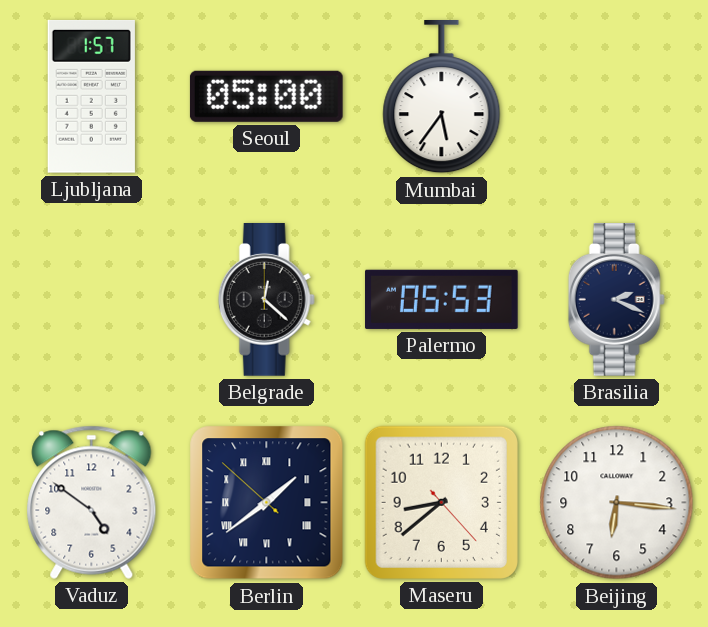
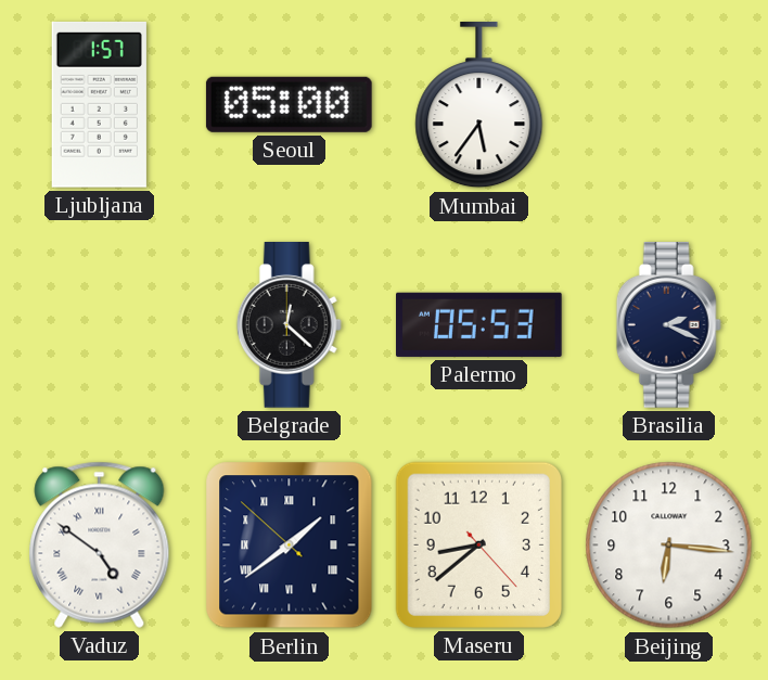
Vaduz numerals: Arabic -> Roman (100, 544)
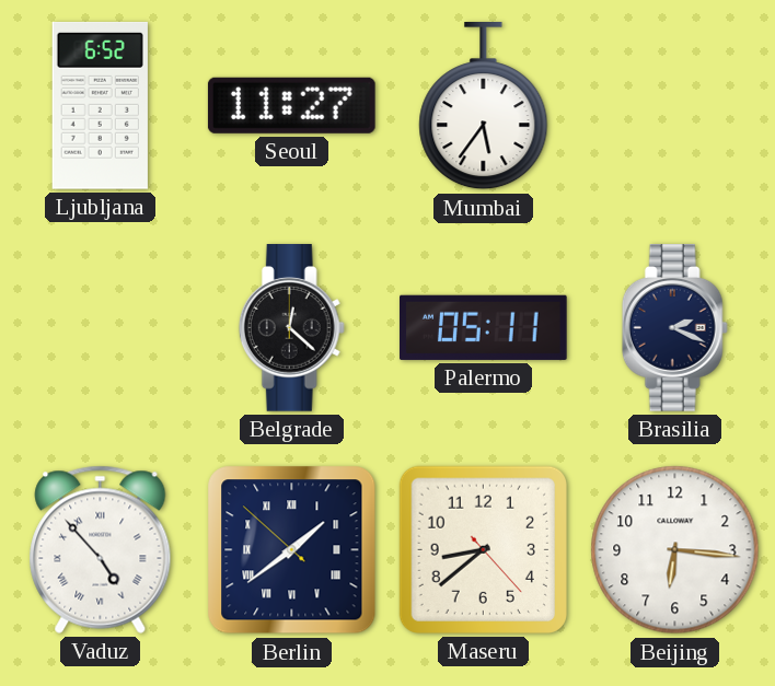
Ljubljana: 1:57 -> 6:52 (100, 105)
Seoul: 05:00 -> 11:27 (291, 105)
Palermo: 05:53 -> 05:11 (484, 327)
Vaduz: 4:51 -> 4:53 (101, 549)
